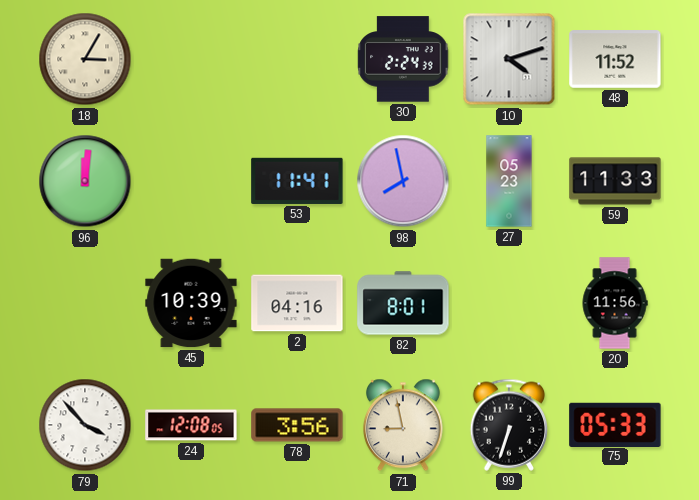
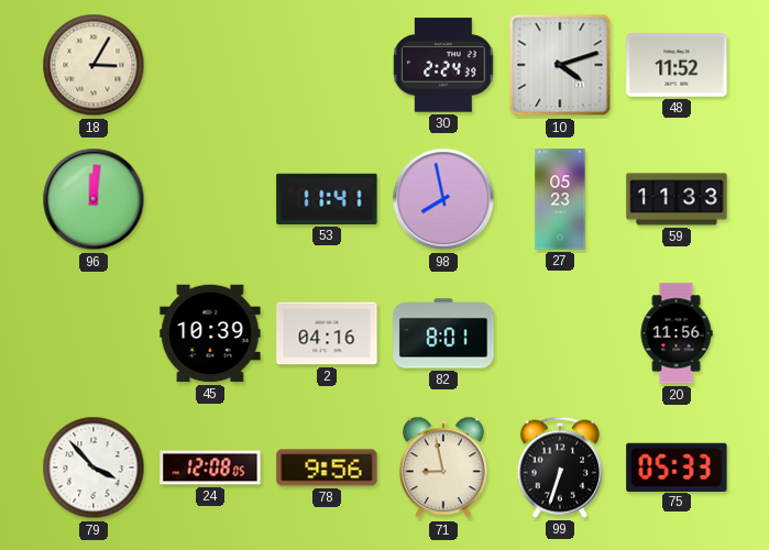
78: 3:56 -> 9:56 (327, 468)
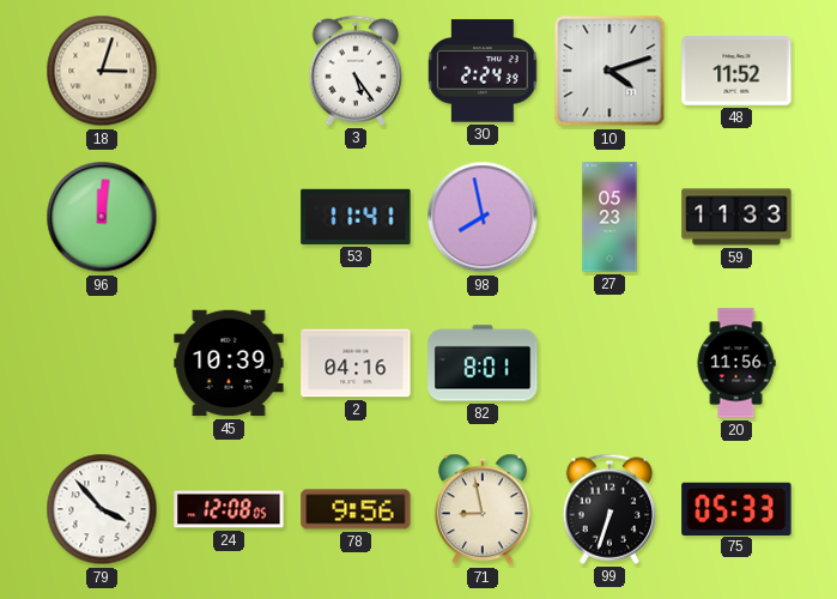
18: 3:05 -> 3:03 (102, 71)
3: none -> 5:24 (356, 71)
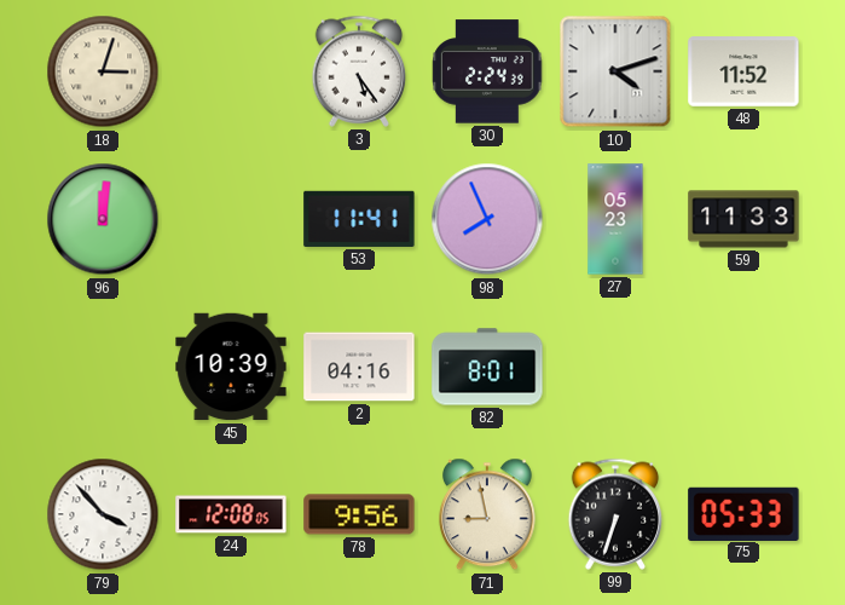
98: 7:58 -> 7:56 (487, 219)
20: 11:56 -> none (736, 363)
